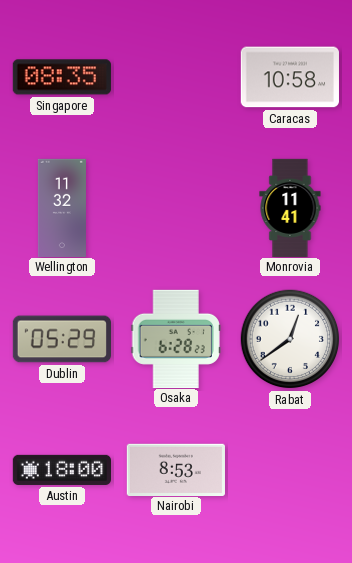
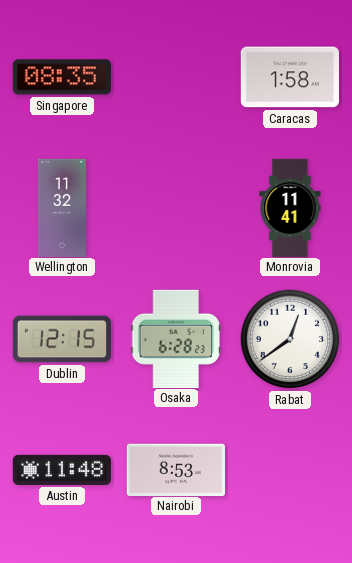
Caracas: 10:58 -> 1:58 (290, 77)
Dublin: 05:29 -> 12:15 (61, 339)
Austin: 18:00 -> 11:48 (61, 470)
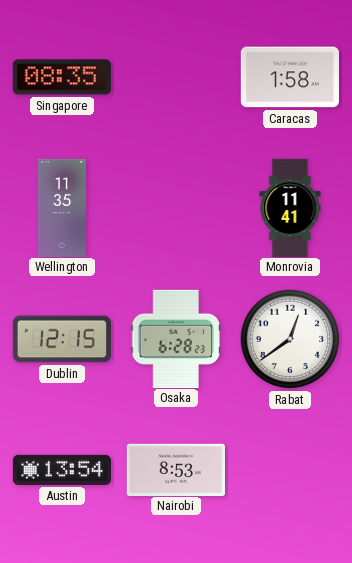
Wellington: 11:32 -> 11:35 (62, 207)
Austin: 11:48 -> 13:54 (61, 470)
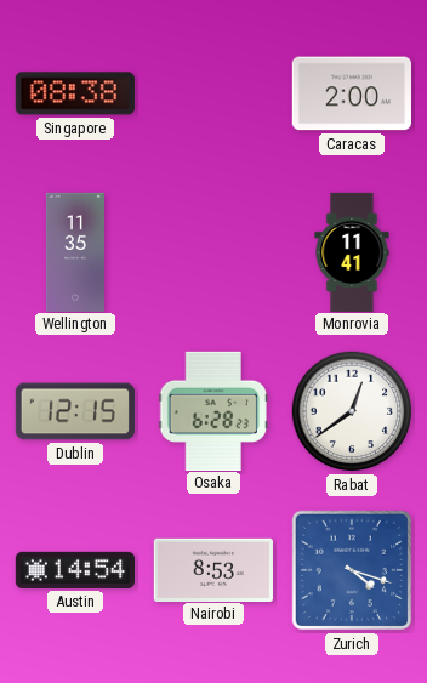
Singapore: 08:35 -> 08:38 (75, 93)
Caracas: 1:58 -> 2:00 (352, 93)
Austin: 13:54 -> 14:54 (74, 570)
Zurich: none -> 4:18 (352, 570)
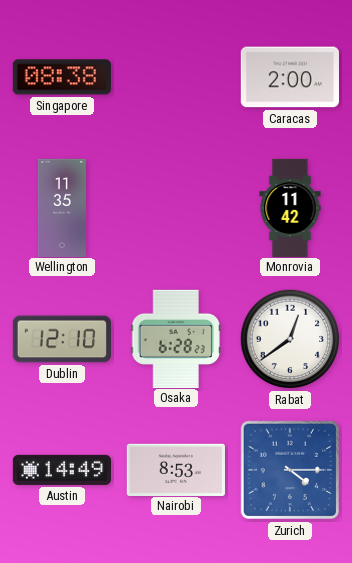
Monrovia: 11:41 -> 11:42 (290, 207)
Dublin: 12:15 -> 12:10 (61, 339)
Austin: 14:54 -> 14:49 (61, 470)
Zurich: 4:18 -> 4:15 (290, 470)
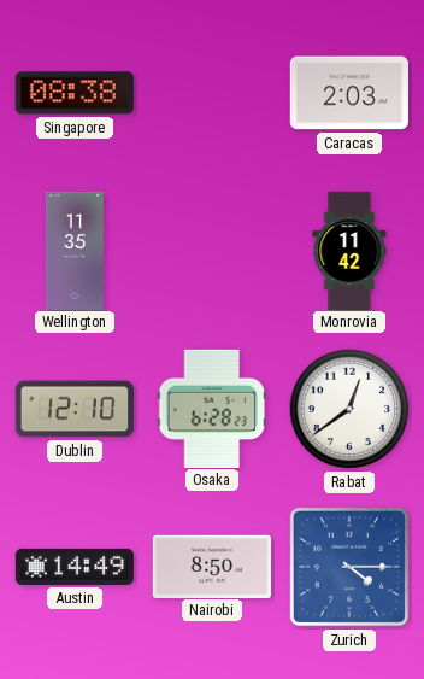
Caracas: 2:00 -> 2:03 (349, 93)
Nairobi: 8:53 -> 8:50 (212, 566)
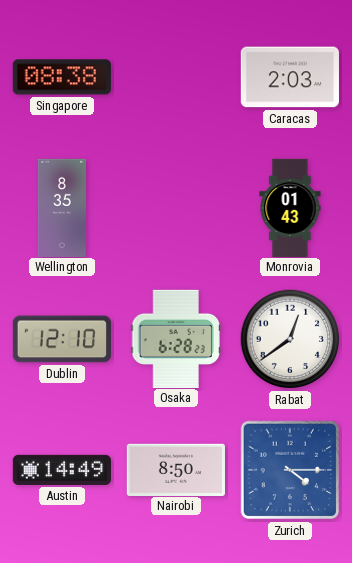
Wellington: 11:35 -> 8:35 (62, 207)
Monrovia: 11:42 -> 01:43 (290, 207)
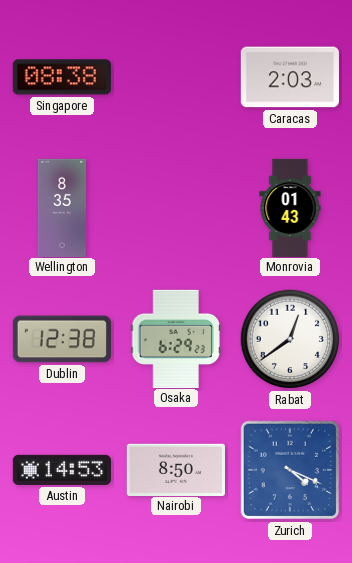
Dublin: 12:10 -> 12:38 (61, 339)
Osaka: 6:28 -> 6:29 (176, 338)
Austin: 14:49 -> 14:53 (61, 470)
Zurich: 4:15 -> 4:19 (290, 470)
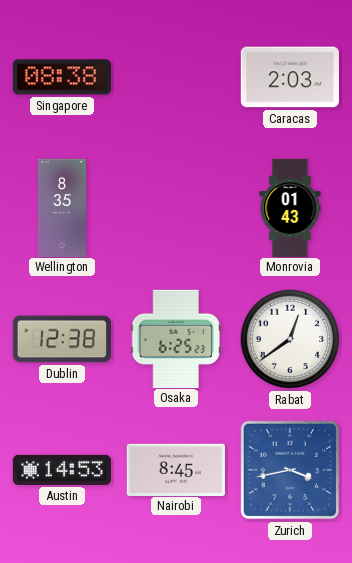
Osaka: 6:29 -> 6:25 (176, 338)
Nairobi: 8:50 -> 8:45 (176, 469)
Zurich: 4:19 -> 3:43 (290, 470)
